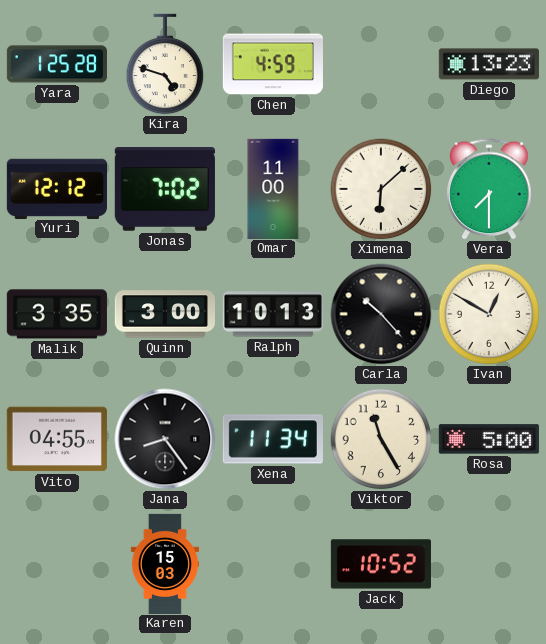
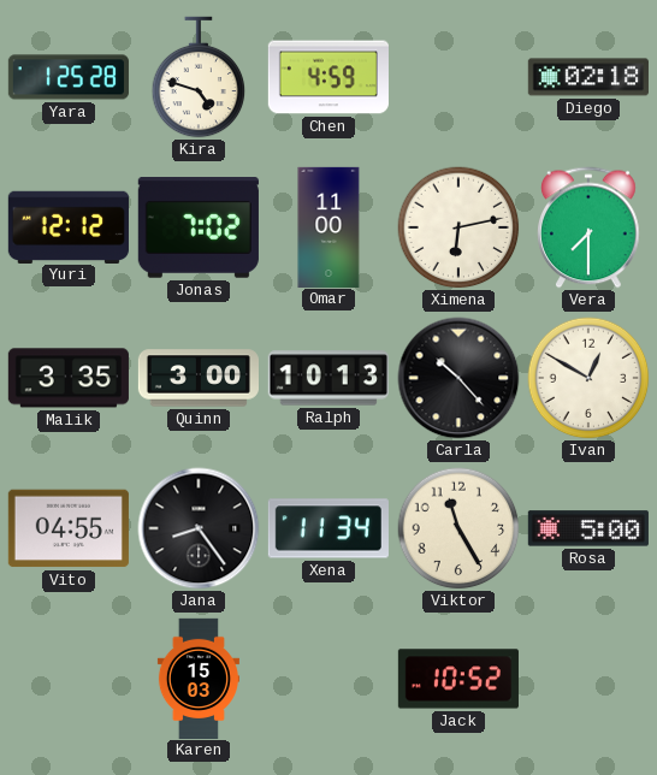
Diego: 13:23 -> 02:18 (588, 77)
Ximena: 6:08 -> 6:13 (458, 227)
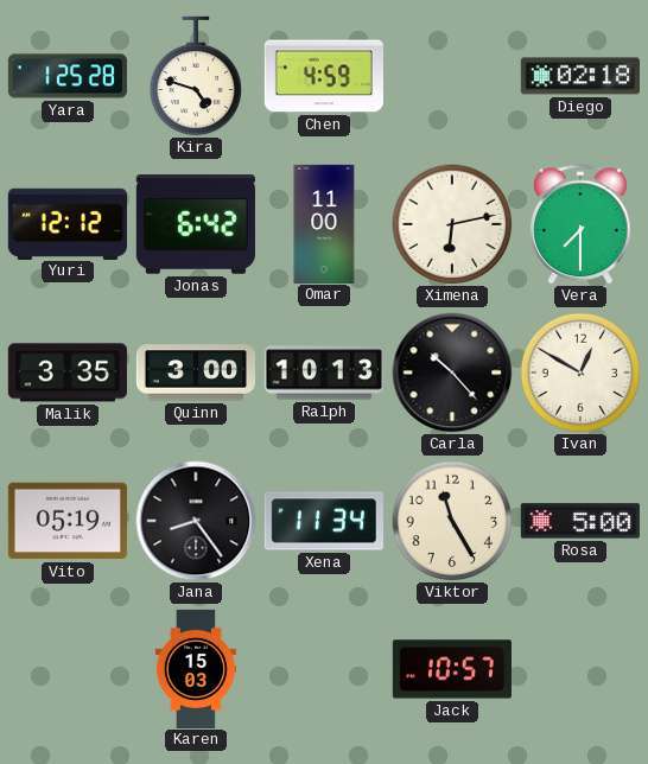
Jonas: 7:02 -> 6:42 (196, 225)
Vito: 04:55 -> 05:19 (68, 521)
Jack: 10:52 -> 10:57 (452, 669)
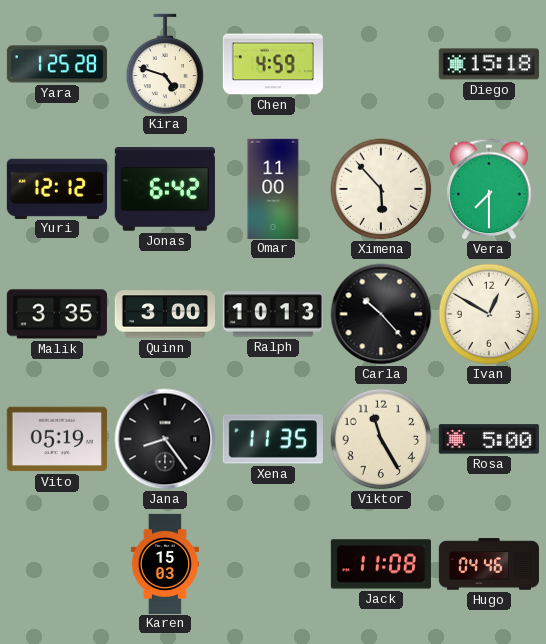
Diego: 02:18 -> 15:18 (489, 64)
Ximena: 6:13 -> 5:53 (381, 189)
Xena: 11:34 -> 11:35 (273, 439)
Jack: 10:57 -> 11:08 (381, 564)
Hugo: none -> 04:46 (488, 564)
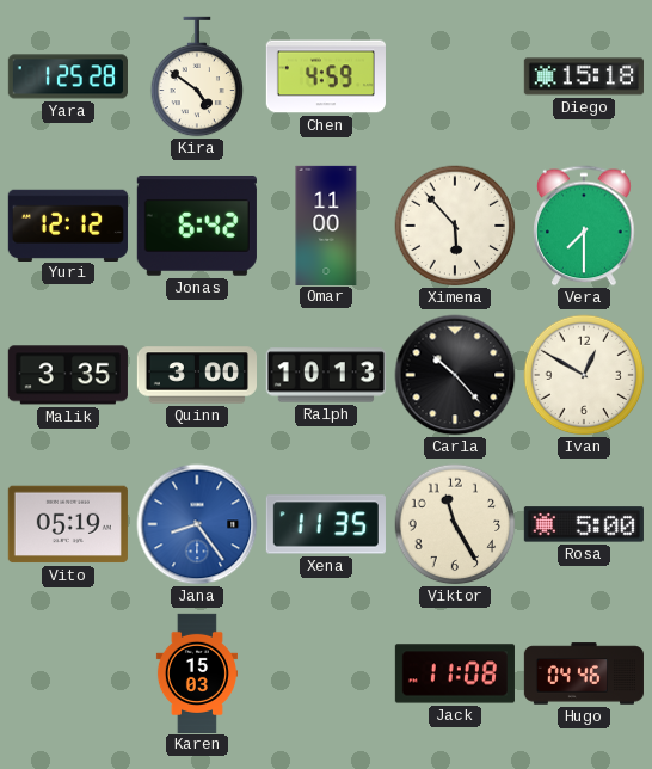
Kira: 4:48 -> 4:51 (197, 76)
Jana dial: black -> blue (197, 524)
